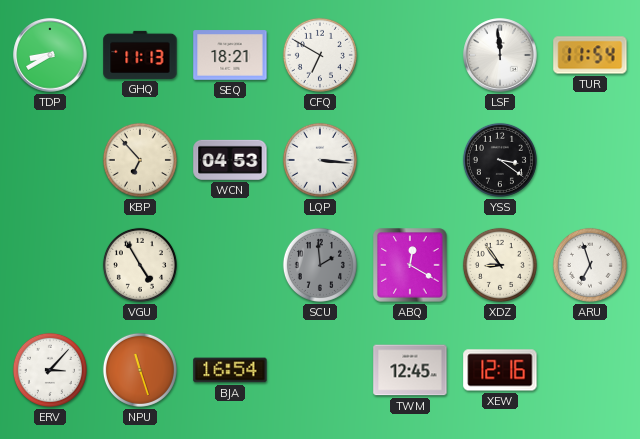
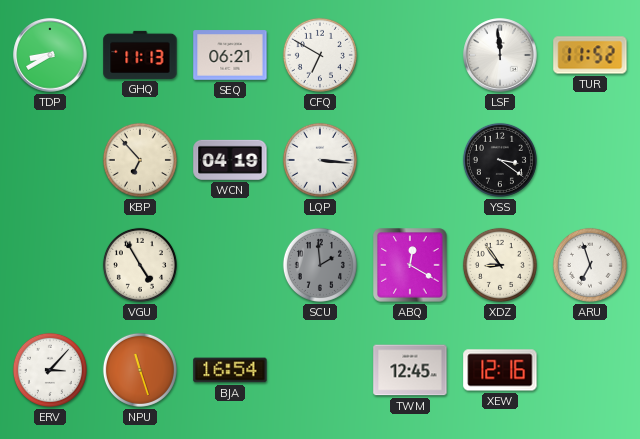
SEQ: 18:21 -> 06:21 (230, 55)
TUR: 11:54 -> 11:52 (590, 55)
WCN: 04:53 -> 04:19 (230, 160)
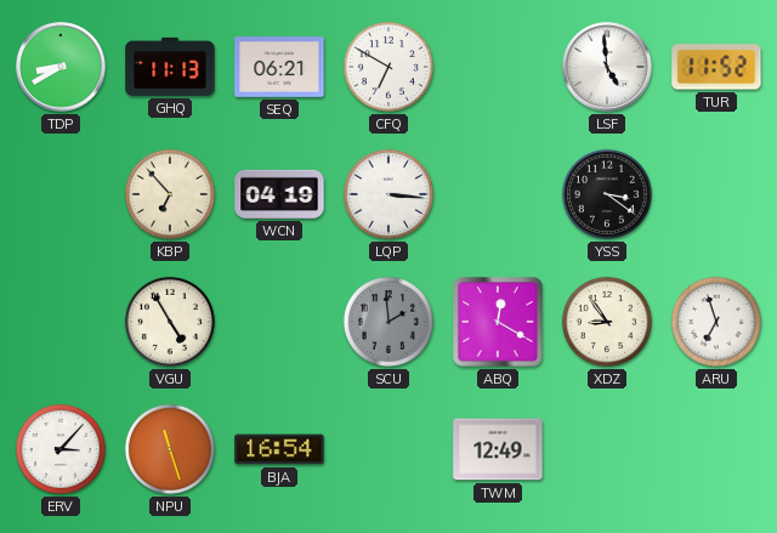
LSF: 11:59 -> 4:59 (607, 67)
TWM: 12:45 -> 12:49 (498, 449)
XEW: 12:16 -> none (500, 370)
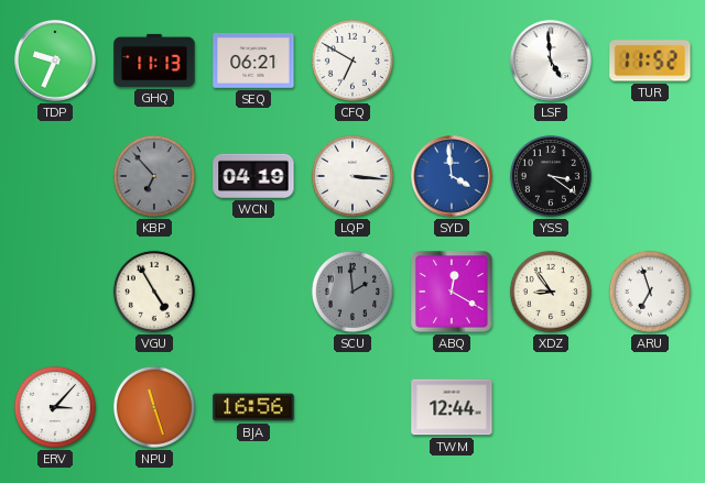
TDP: 8:40 -> 9:34 (55, 61)
KBP dial: cream -> grey (154, 176)
SYD: none -> 3:59 (452, 176)
BJA: 16:54 -> 16:56 (253, 407)
TWM: 12:49 -> 12:44 (452, 407)
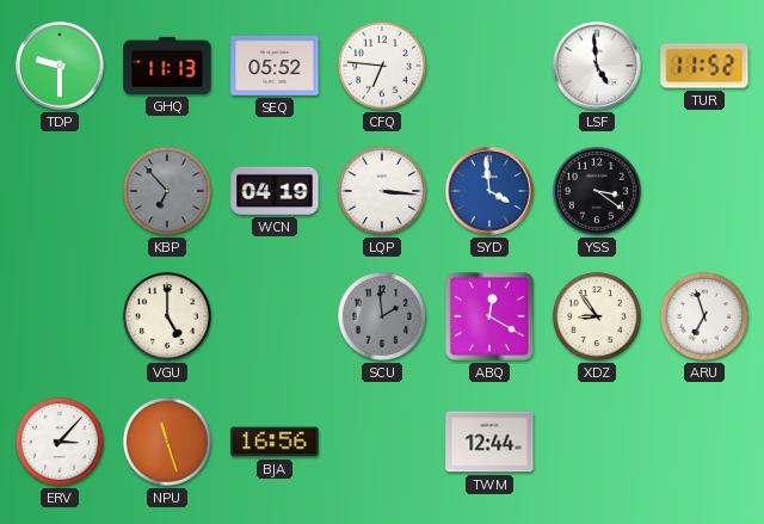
TDP: 9:34 -> 9:30 (60, 66)
SEQ: 06:21 -> 05:52 (275, 66)
CFQ: 6:50 -> 6:46 (382, 66)
VGU: 4:55 -> 5:00 (167, 316)
